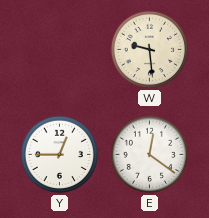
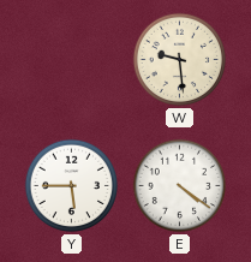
Y: 12:45 -> 5:45 (72, 186)
E: 12:21 -> 4:21 (180, 186)
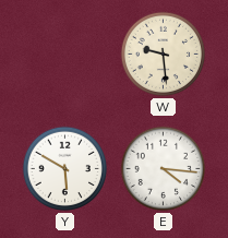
Y: 5:45 -> 5:50 (65, 169)
E: 4:21 -> 4:16 (164, 169)
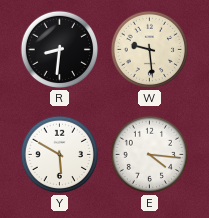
R: none -> 8:31 (60, 50)
